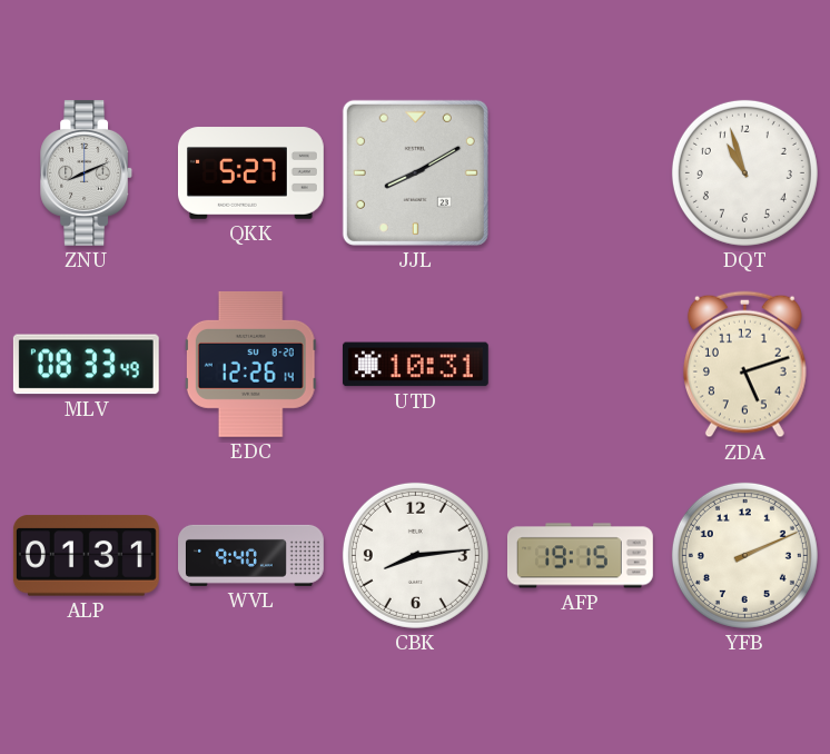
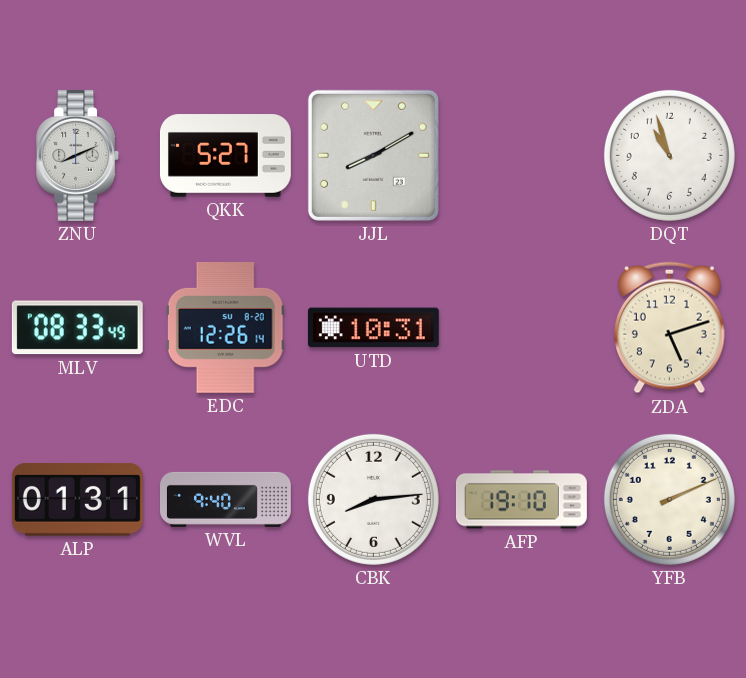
AFP: 19:15 -> 19:10 (521, 500)
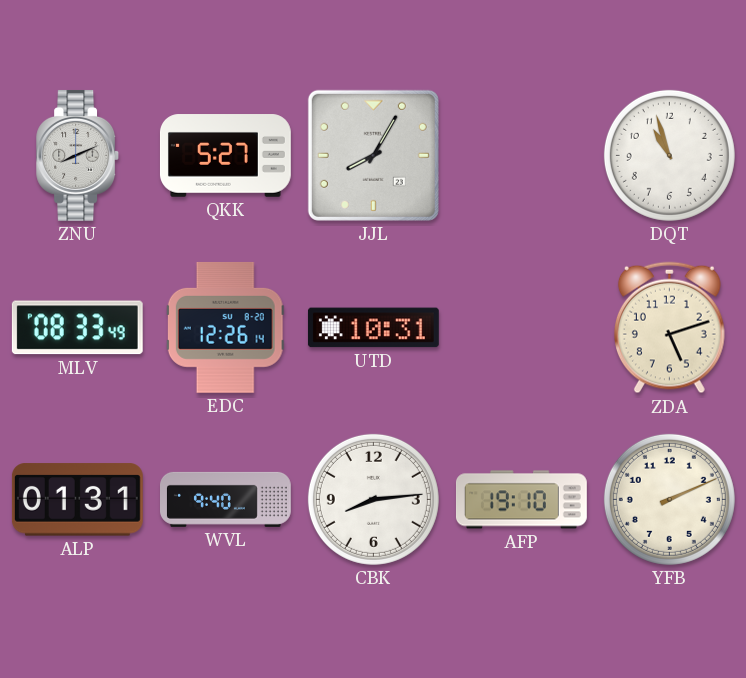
JJL: 8:10 -> 8:05 (373, 155)
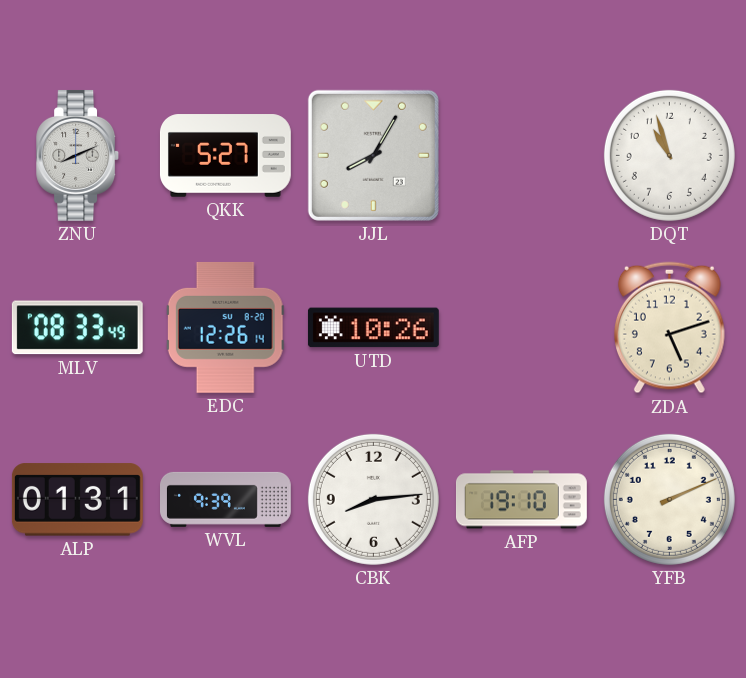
UTD: 10:31 -> 10:26 (373, 328)
WVL: 9:40 -> 9:39 (226, 499)
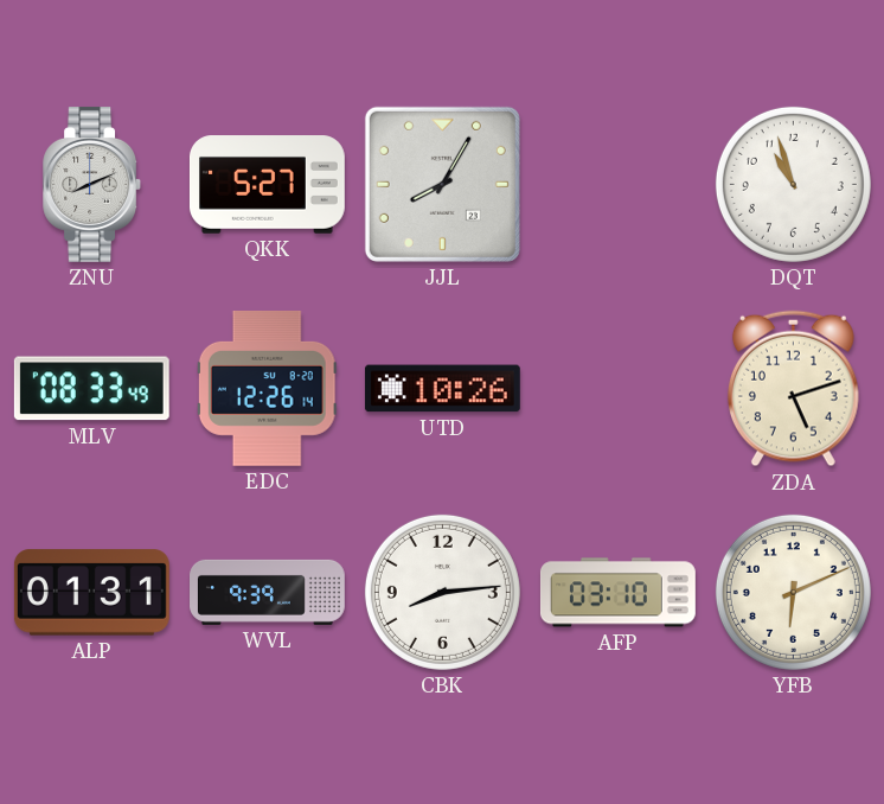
AFP: 19:10 -> 03:10 (617, 593)
YFB: 2:11 -> 6:11 (793, 592)
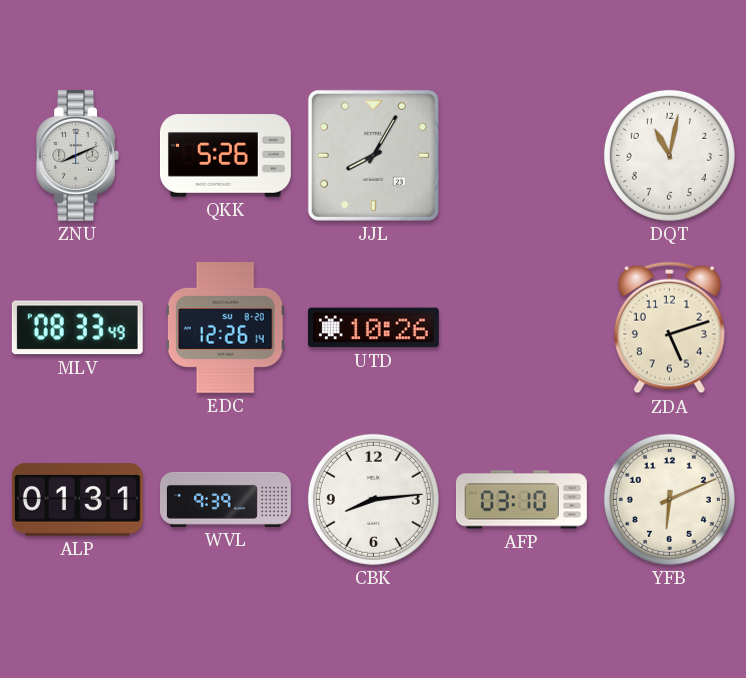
QKK: 5:27 -> 5:26 (225, 156)
DQT: 10:57 -> 11:02 (669, 155)
